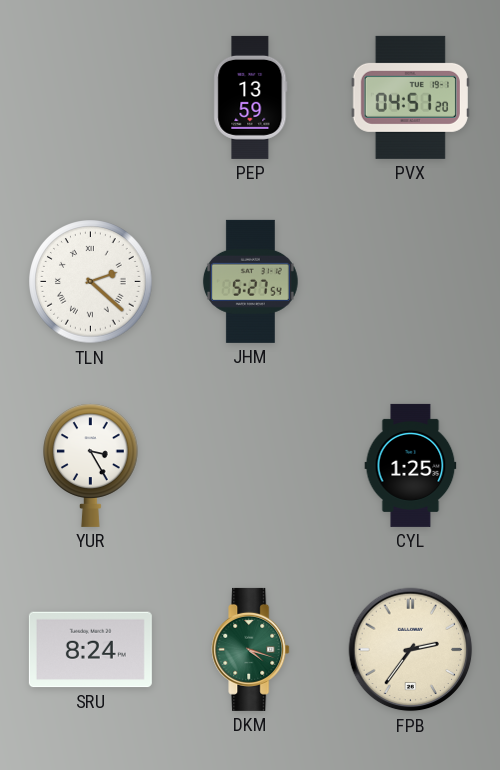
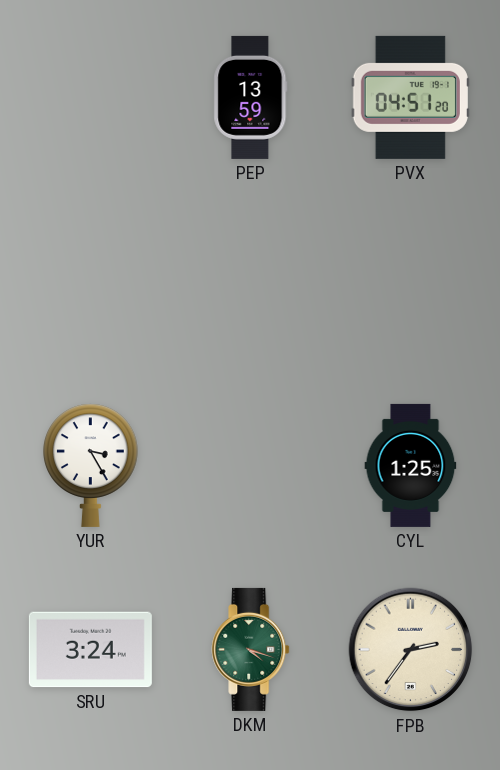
TLN: 2:22 -> none (91, 282)
JHM: 5:27 -> none (250, 281)
SRU: 8:24 -> 3:24 (90, 650)
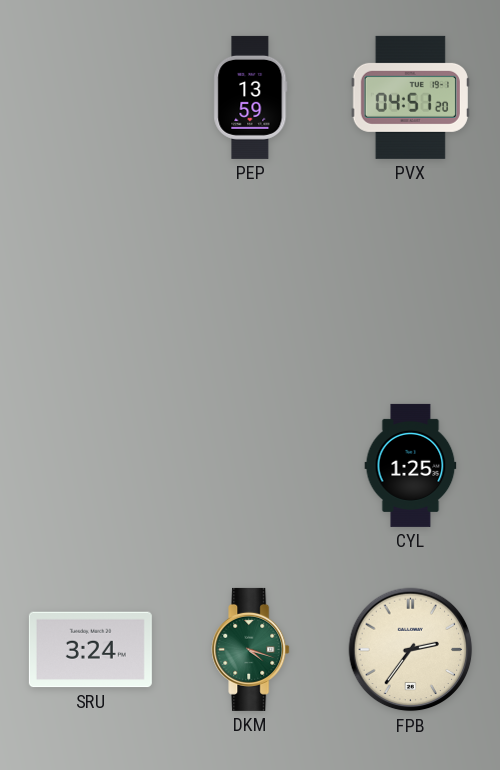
YUR: 3:25 -> none (91, 465)
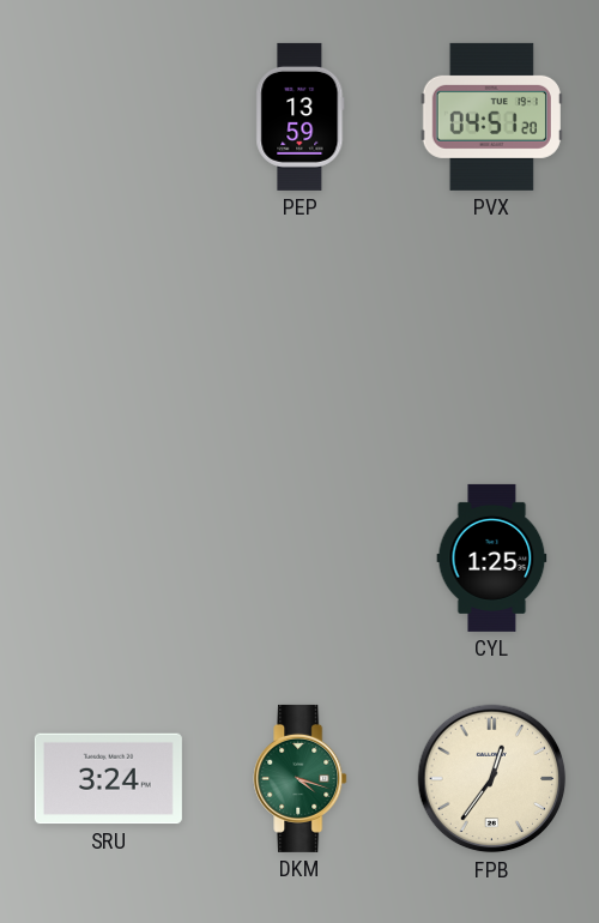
FPB: 2:36 -> 12:36 (492, 779)
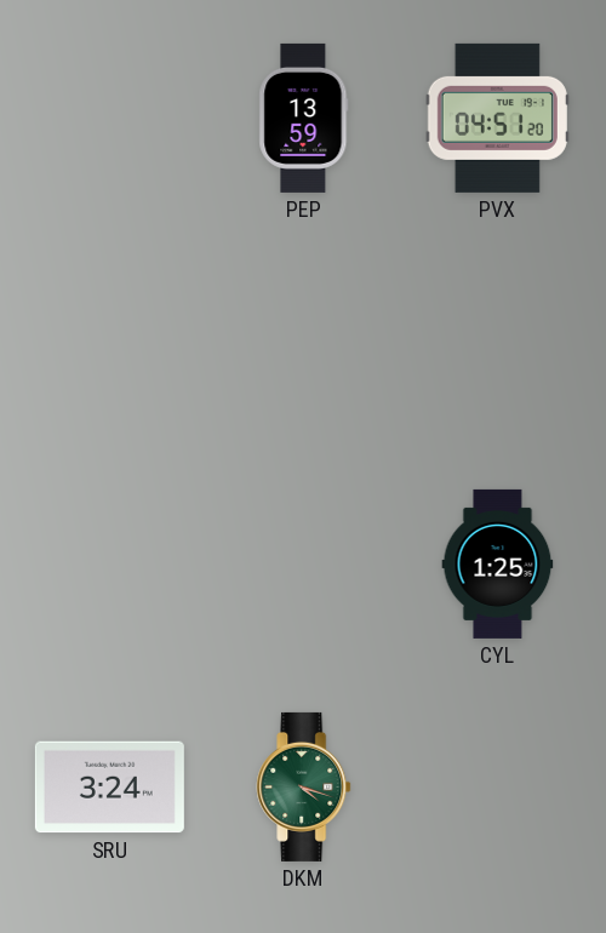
FPB: 12:36 -> none (492, 779)
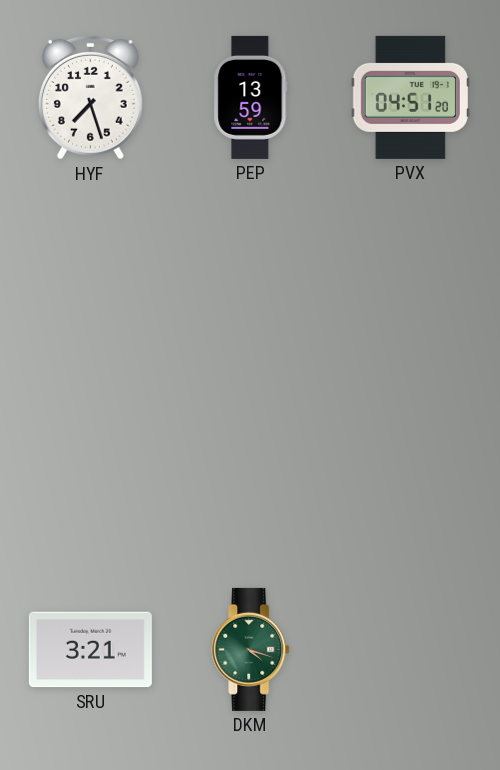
HYF: none -> 7:27 (90, 97)
CYL: 1:25 -> none (498, 563)
SRU: 3:24 -> 3:21 (90, 650)
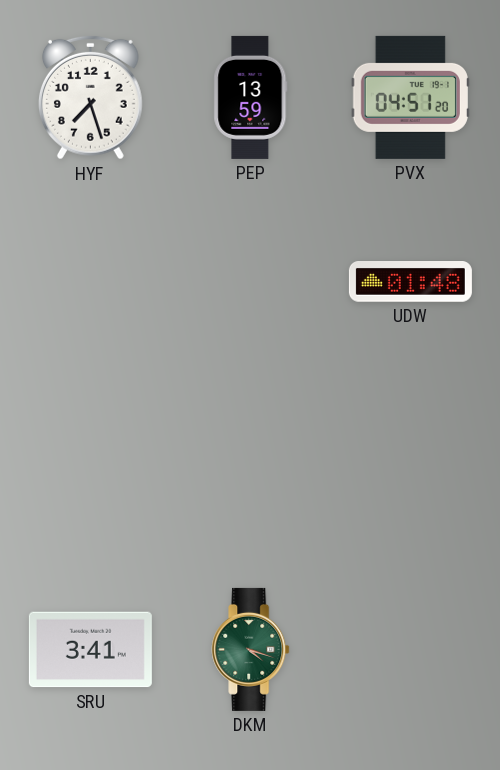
UDW: none -> 01:48 (410, 282)
SRU: 3:21 -> 3:41 (90, 650)
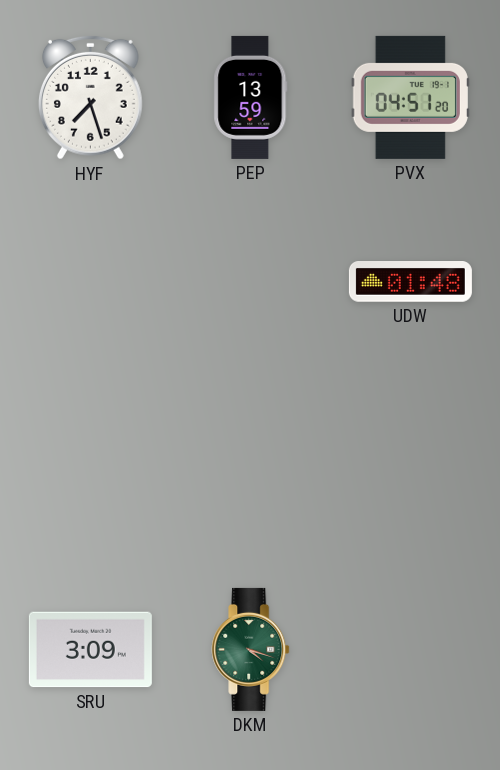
SRU: 3:41 -> 3:09 (90, 650)
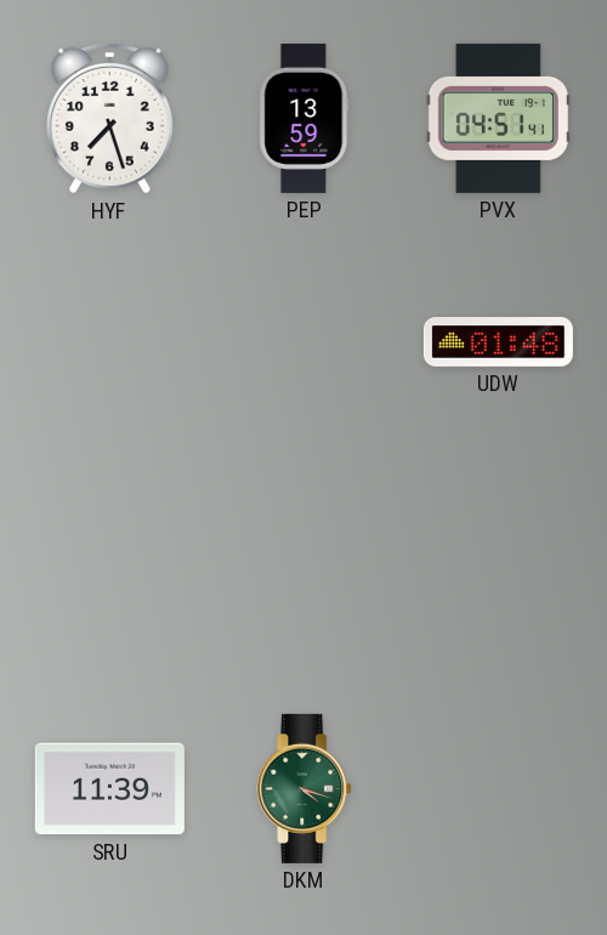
PVX: 04:51:20 -> 04:51:41 (498, 118)
SRU: 3:09 -> 11:39 (109, 789)
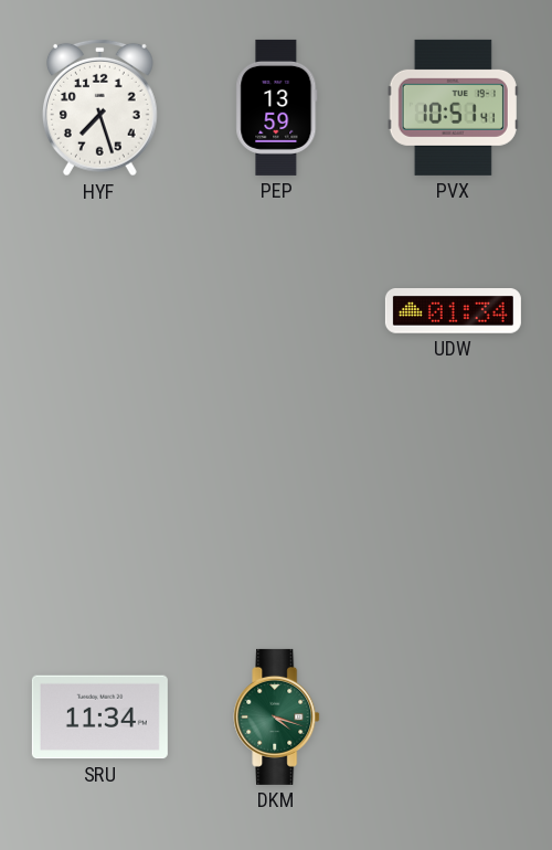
PVX: 04:51 -> 10:51 (453, 107)
UDW: 01:48 -> 01:34 (453, 311)
SRU: 11:39 -> 11:34 (99, 718)
